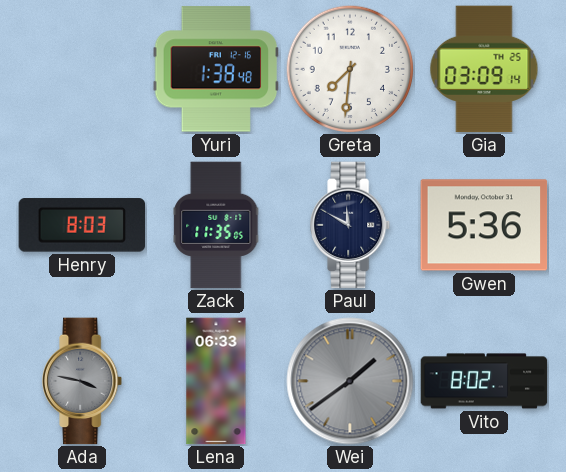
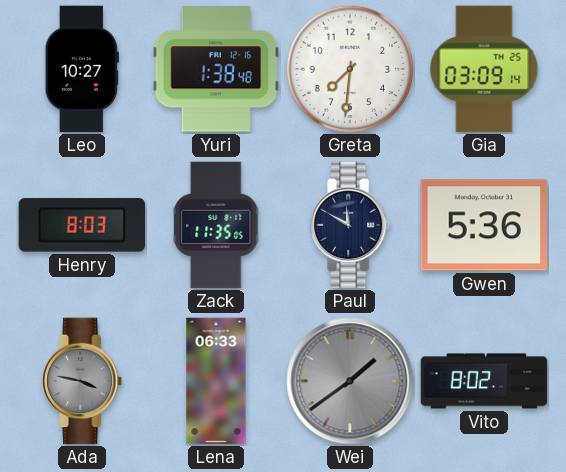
Leo: none -> 10:27 (82, 69)
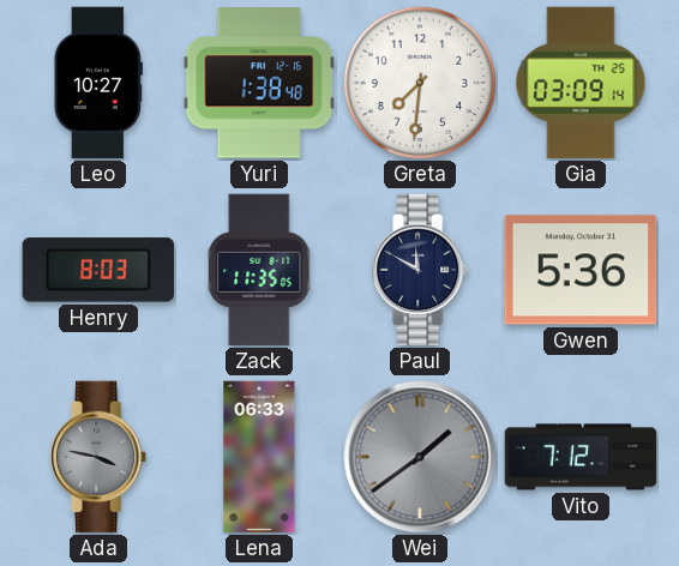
Vito: 8:02 -> 7:12 (581, 457)
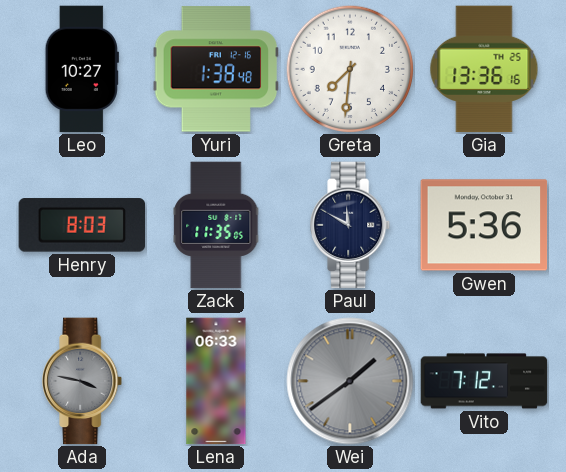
Gia: 03:09 -> 13:36 (484, 69)
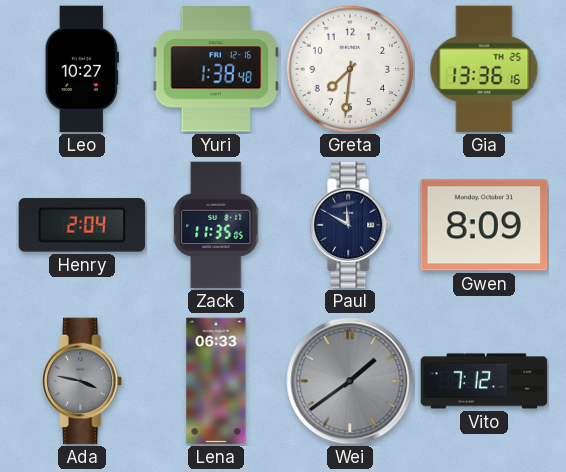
Henry: 8:03 -> 2:04 (82, 225)
Gwen: 5:36 -> 8:09 (484, 225)
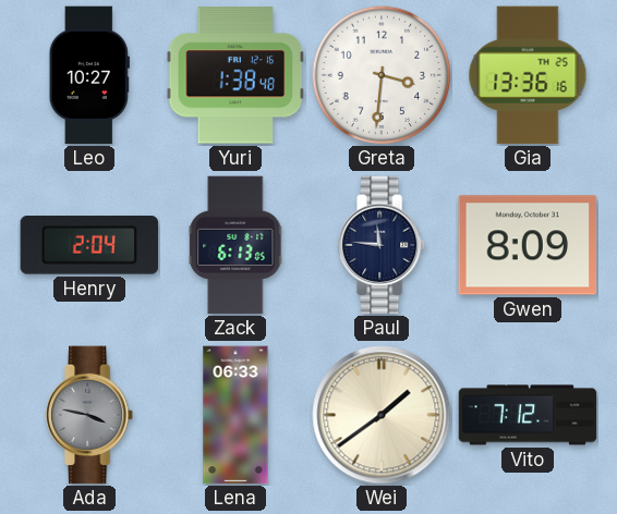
Greta: 7:31 -> 3:31 (380, 74)
Zack: 11:35 -> 6:13 (235, 245)
Paul: 11:50 -> 11:46 (383, 245)
Wei dial: grey -> cream (382, 415)
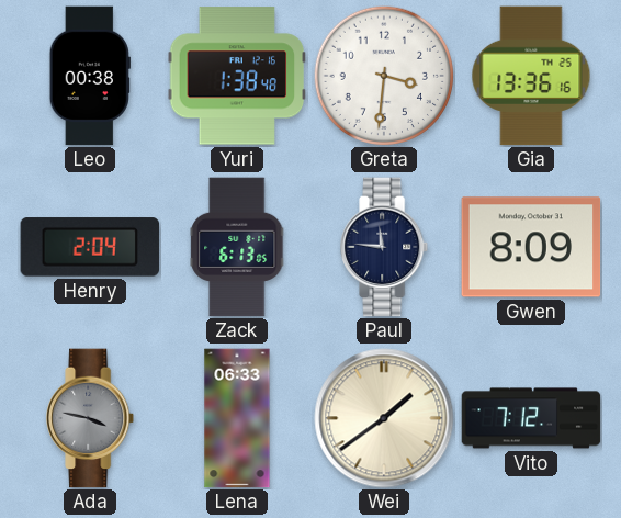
Leo: 10:27 -> 00:38 (90, 76)
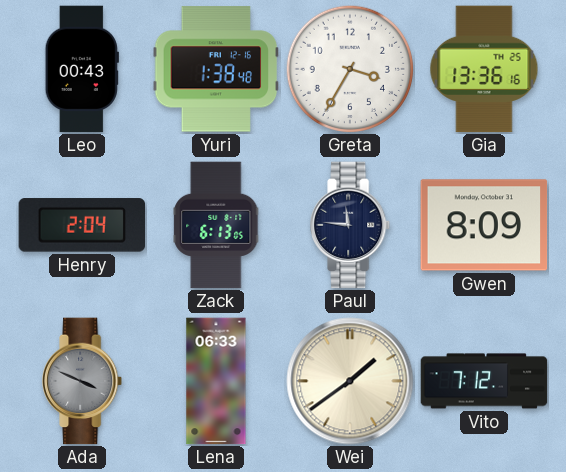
Leo: 00:38 -> 00:43 (82, 69)
Greta: 3:31 -> 3:35 (349, 68)
Ada: 3:47 -> 3:49 (83, 381)
